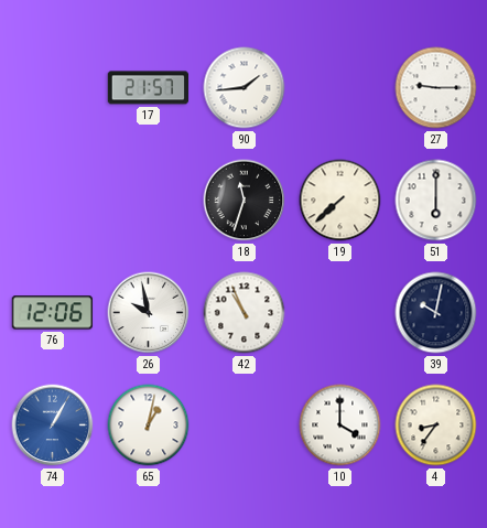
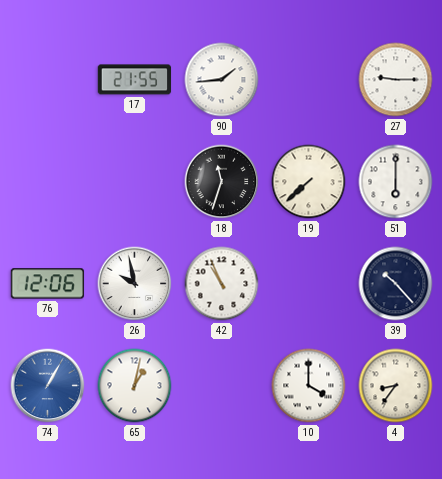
17: 21:57 -> 21:55 (135, 80)
39: 10:02 -> 10:23 (396, 284)
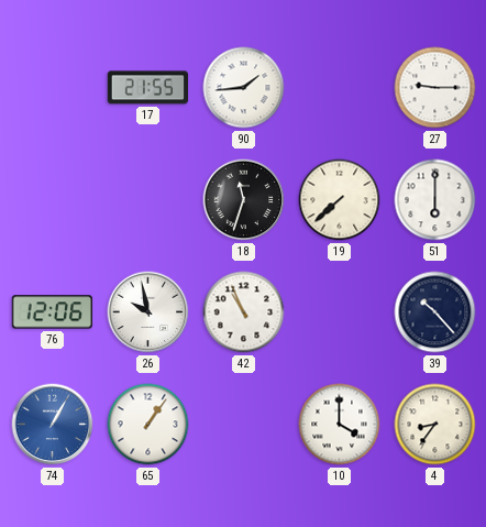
65: 1:02 -> 1:06 (148, 425)
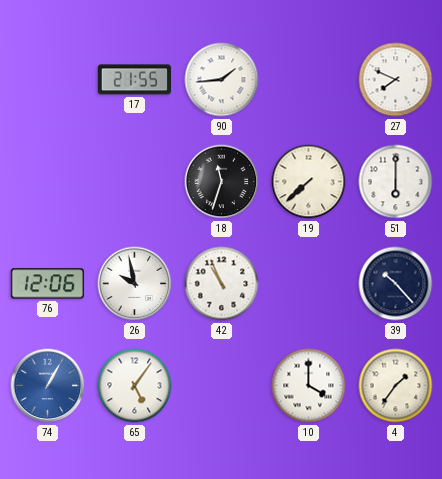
27: 9:15 -> 7:49 (396, 80)
65: 1:06 -> 5:06 (135, 386)
4: 8:36 -> 1:36 (396, 386)
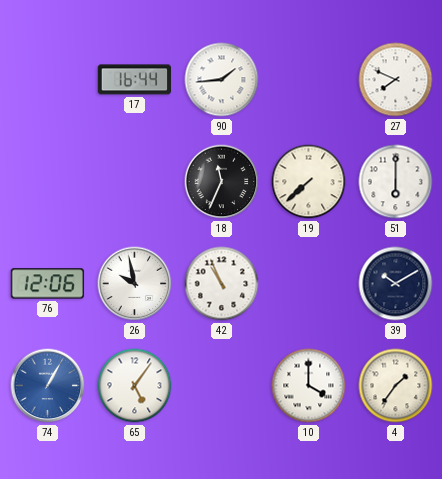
17: 21:55 -> 16:44 (135, 80)
18: 11:33 -> 11:34 (222, 182)
39: 10:23 -> 10:10 (396, 284)
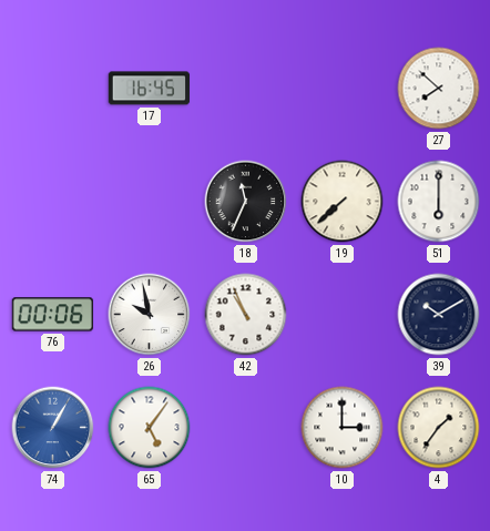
17: 16:44 -> 16:45 (150, 89)
90: 1:44 -> none (222, 80)
27: 7:49 -> 7:52 (439, 89)
76: 12:06 -> 00:06 (53, 315)
10: 4:00 -> 3:00 (343, 428)
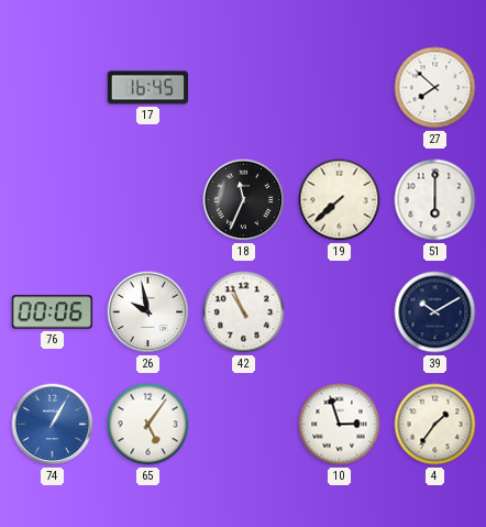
10: 3:00 -> 2:57 (340, 425)
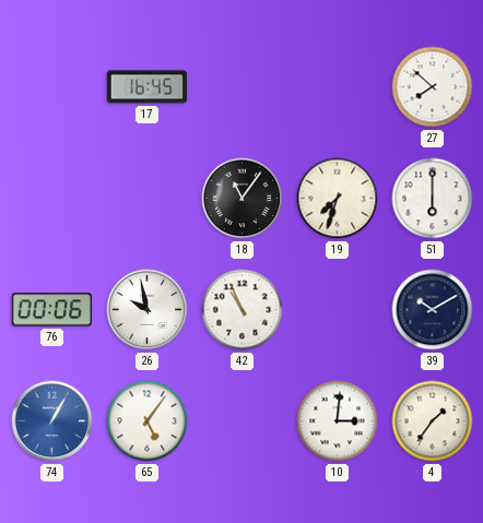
18: 11:34 -> 11:06 (243, 199)
19: 7:38 -> 7:33 (338, 199)
10: 2:57 -> 3:01 (338, 421)
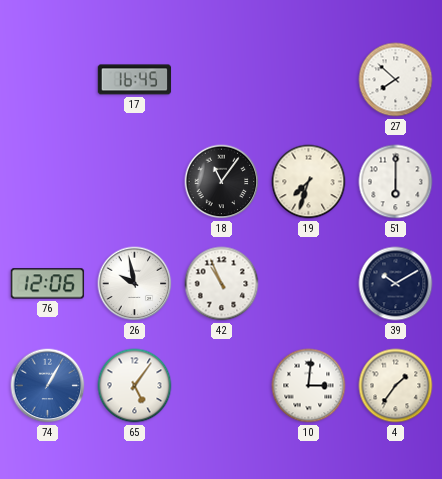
76: 00:06 -> 12:06 (48, 284)
